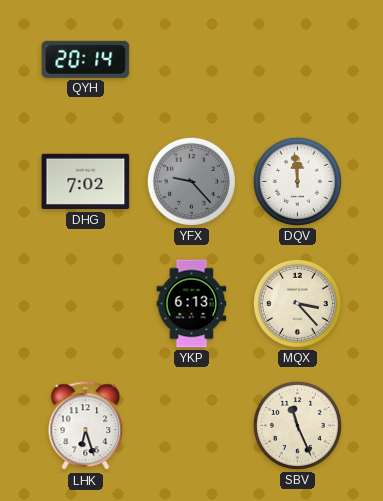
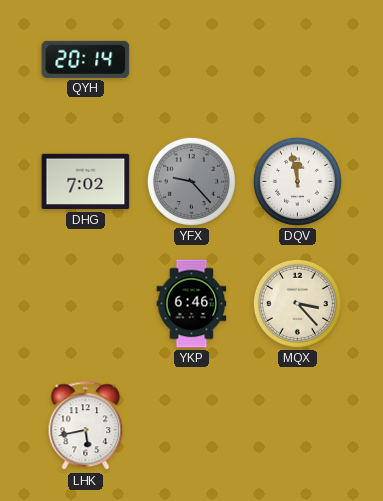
DQV: 11:59 -> 11:58 (297, 181)
YKP: 6:13 -> 6:46 (192, 304)
LHK: 6:27 -> 5:43 (86, 426)
SBV: 11:26 -> none (297, 425)
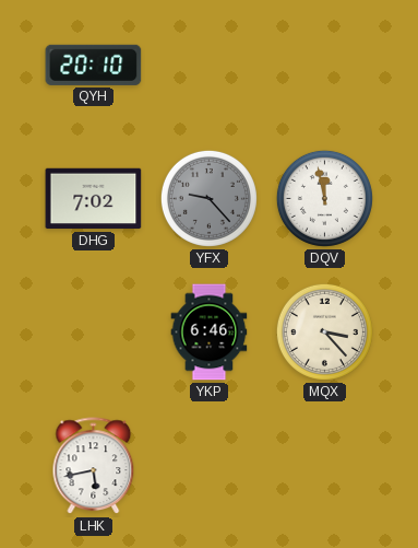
QYH: 20:14 -> 20:10 (94, 65)
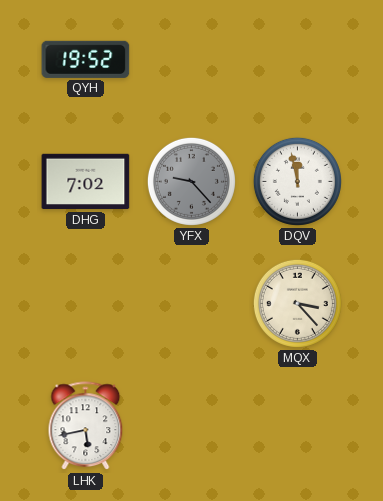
QYH: 20:10 -> 19:52 (86, 59)
YKP: 6:46 -> none (210, 333)
